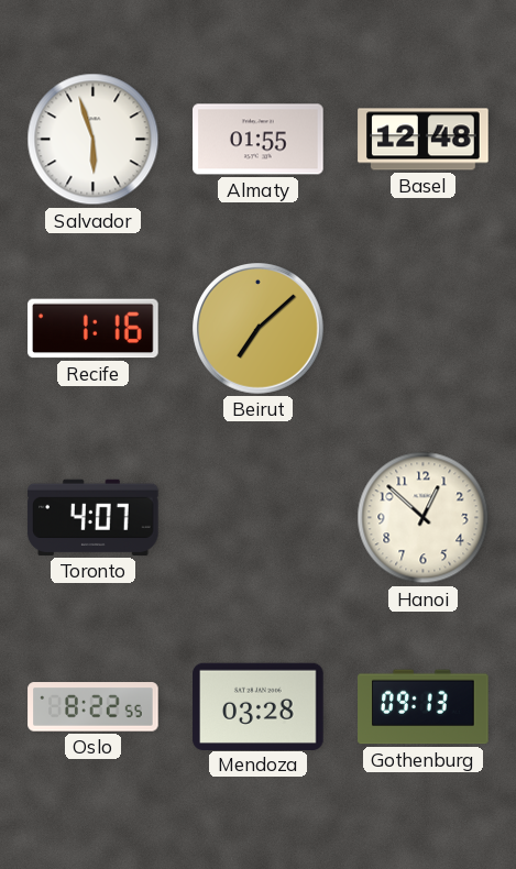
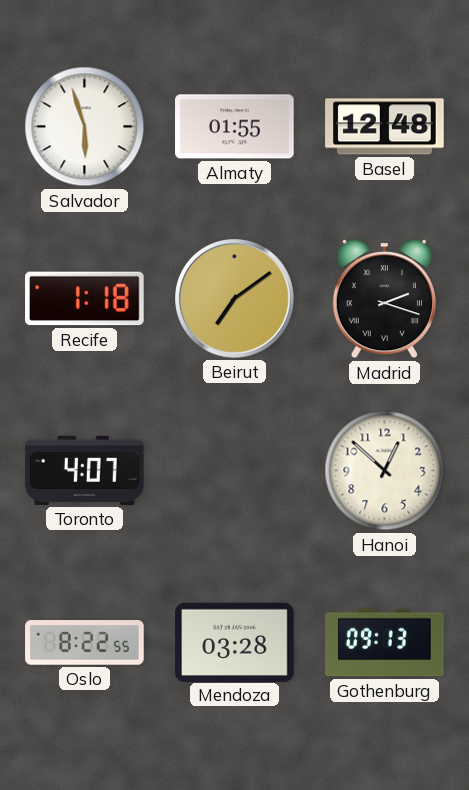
Recife: 1:16 -> 1:18 (85, 299)
Beirut: 7:08 -> 7:09 (235, 299)
Madrid: none -> 2:18 (384, 300)
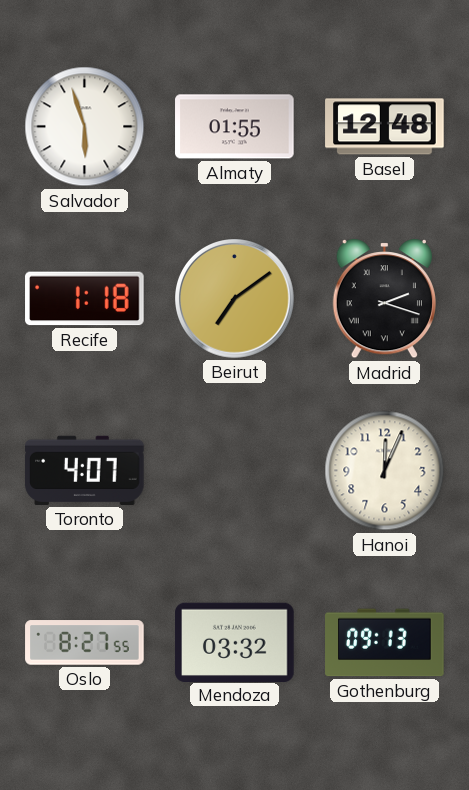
Hanoi: 12:52 -> 12:04 (385, 471)
Oslo: 8:22 -> 8:27 (85, 643)
Mendoza: 03:28 -> 03:32 (235, 642)
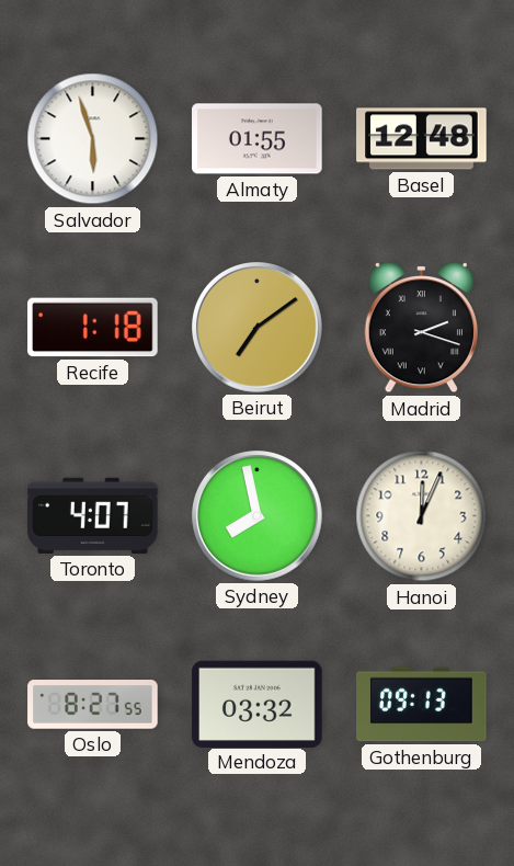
Sydney: none -> 7:58 (258, 516)
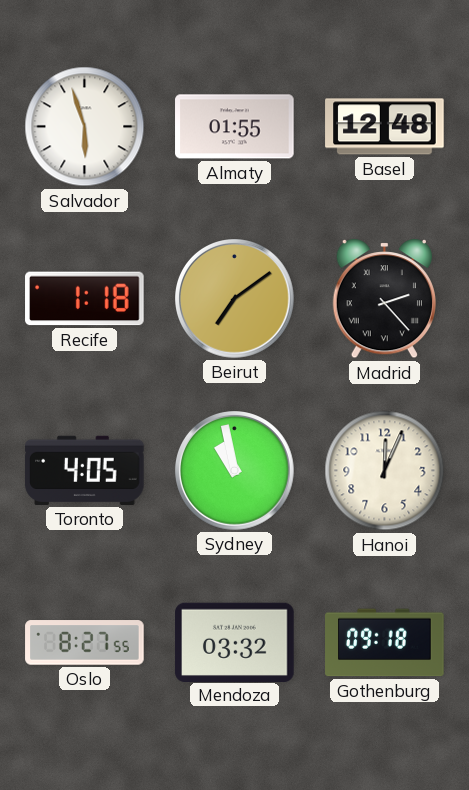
Madrid: 2:18 -> 2:23 (384, 300)
Toronto: 4:07 -> 4:05 (85, 470)
Sydney: 7:58 -> 10:58 (235, 471)
Gothenburg: 09:13 -> 09:18 (385, 643)
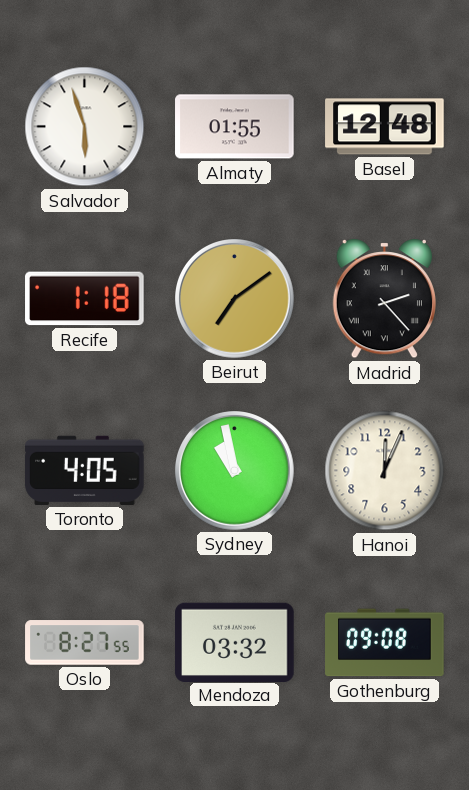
Gothenburg: 09:18 -> 09:08 (385, 643)
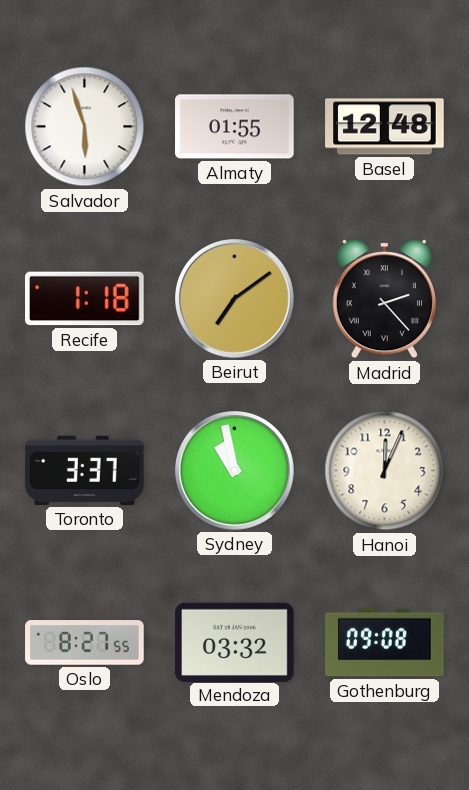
Toronto: 4:05 -> 3:37 (85, 470)
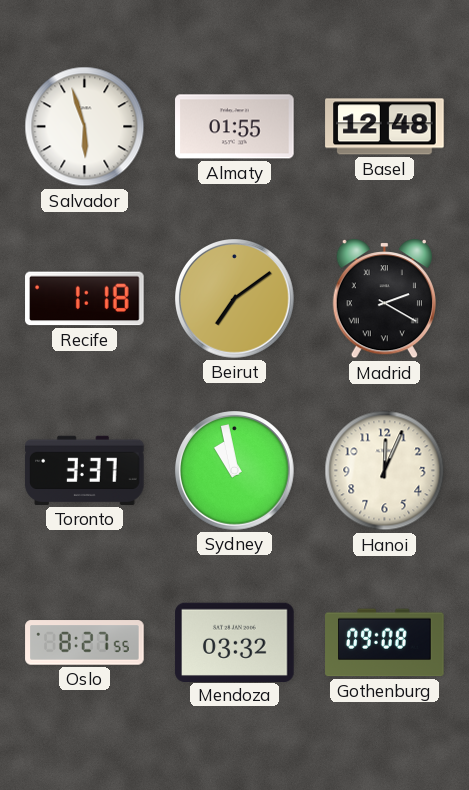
Madrid: 2:23 -> 2:20 (384, 300)
